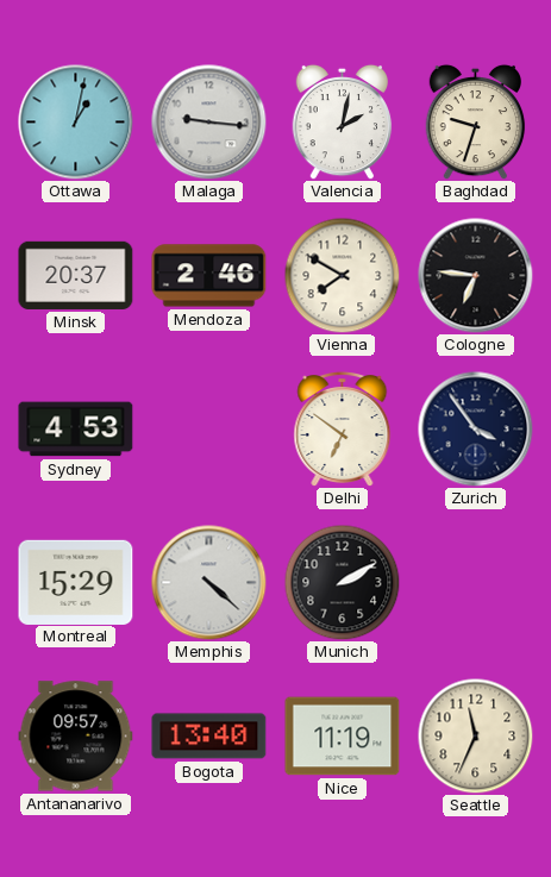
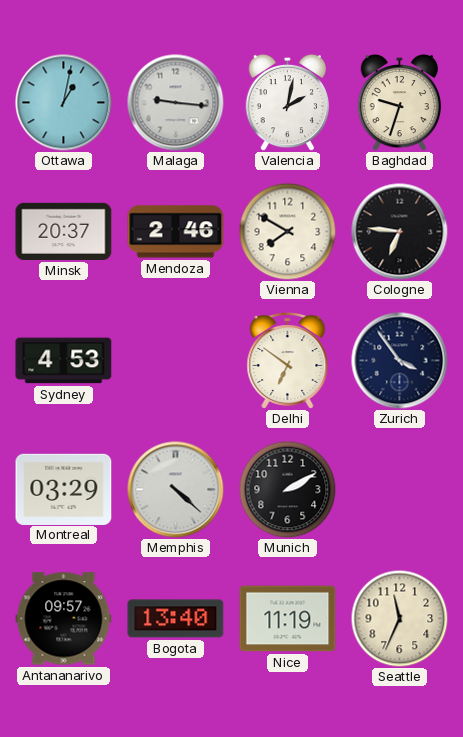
Montreal: 15:29 -> 03:29 (64, 489)
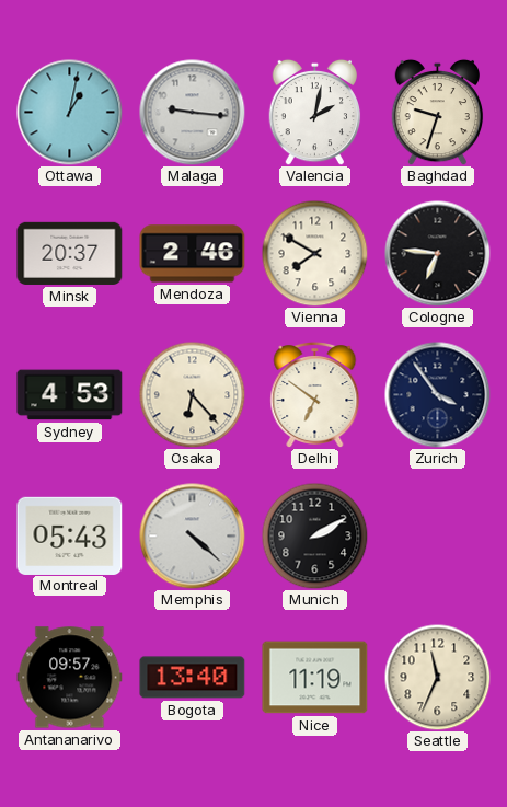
Osaka: none -> 6:23 (192, 394)
Montreal: 03:29 -> 05:43 (70, 535)
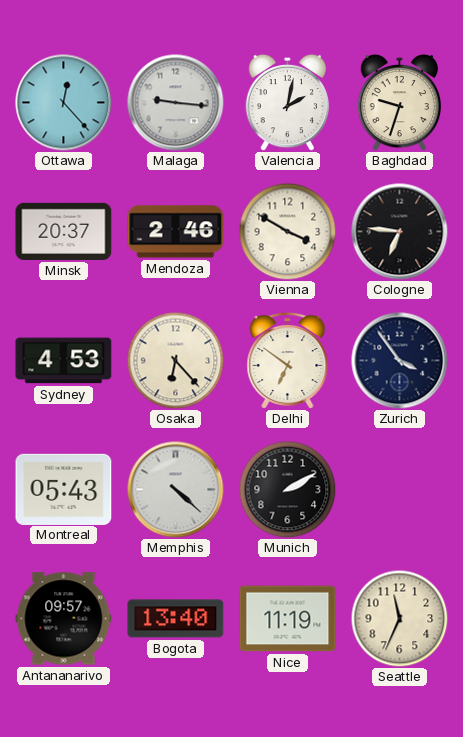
Ottawa: 1:02 -> 12:23 (64, 103)
Vienna: 7:50 -> 3:50 (287, 231)
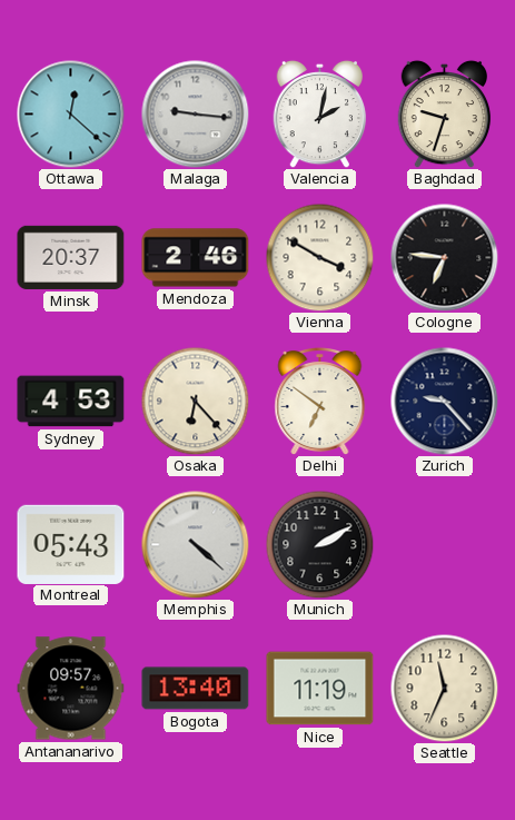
Ottawa: 12:23 -> 12:22 (71, 115)
Zurich: 3:54 -> 9:23 (445, 402)
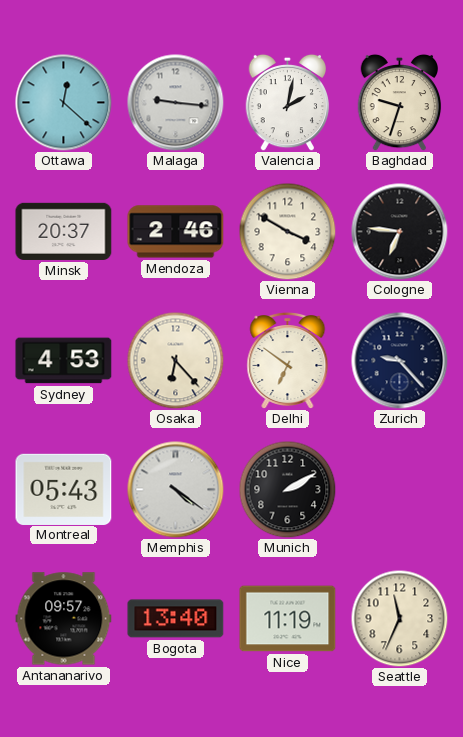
Memphis: 4:22 -> 4:21 (176, 490)
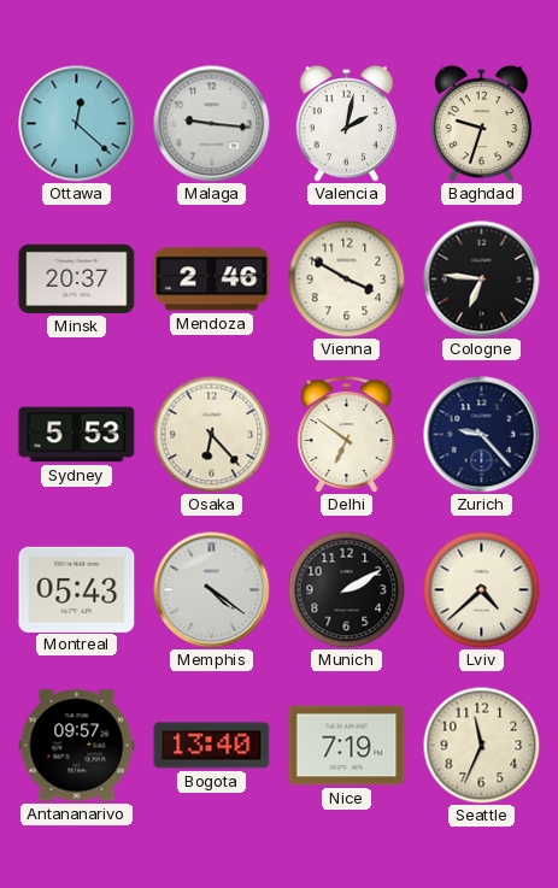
Sydney: 4:53 -> 5:53 (77, 435)
Lviv: none -> 4:38 (481, 589)
Nice: 11:19 -> 7:19 (347, 746)
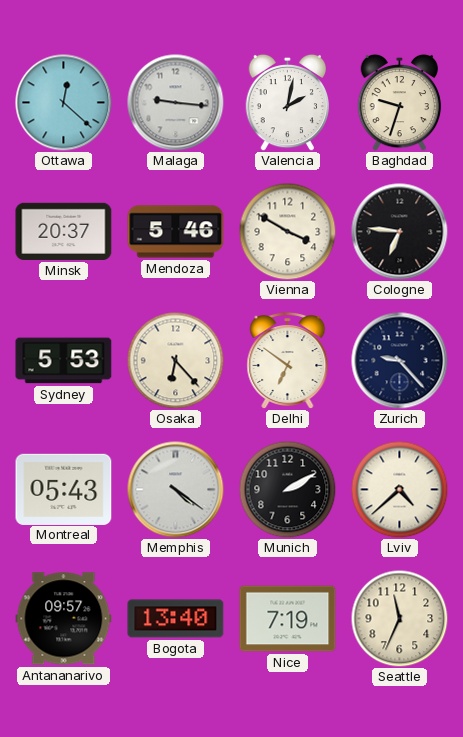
Mendoza: 2:46 -> 5:46 (176, 232)
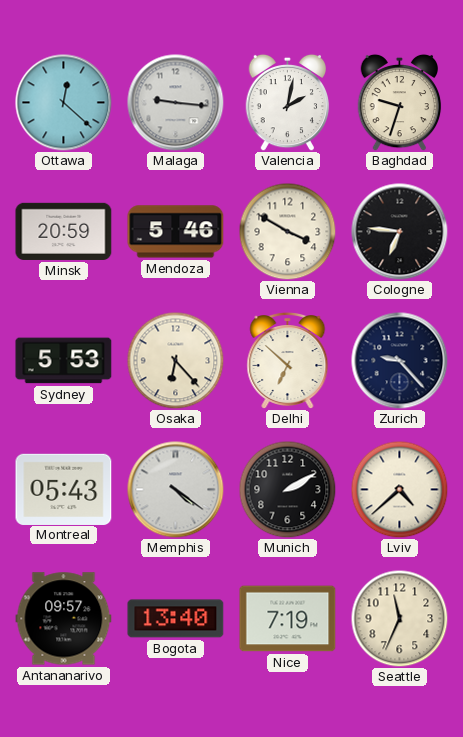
Minsk: 20:37 -> 20:59 (64, 231)
Delhi: 6:51 -> 6:52 (288, 361)
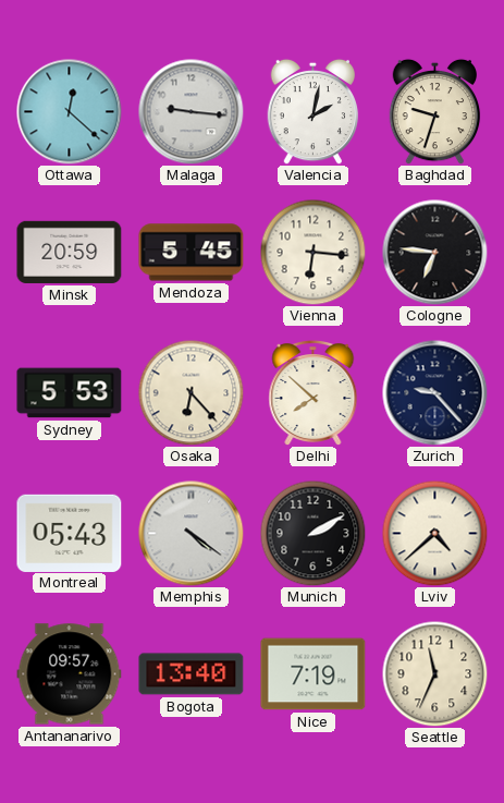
Mendoza: 5:46 -> 5:45 (192, 253)
Vienna: 3:50 -> 6:16 (312, 252)
Delhi: 6:52 -> 7:52 (314, 393)
